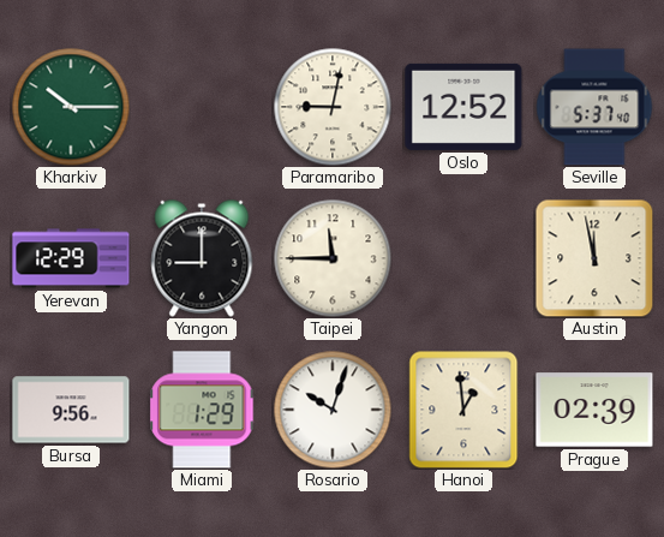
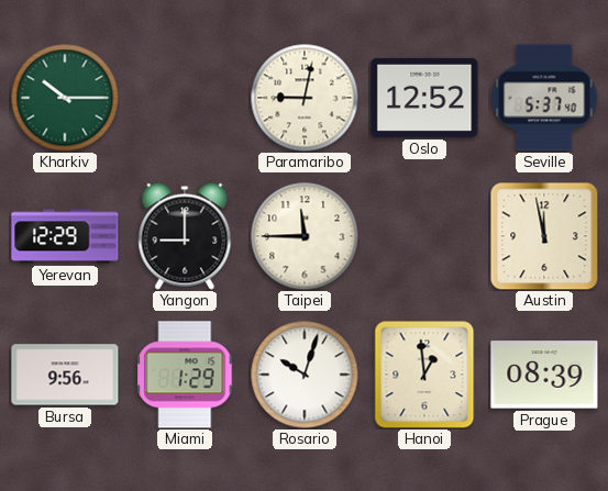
Prague: 02:39 -> 08:39 (544, 375)
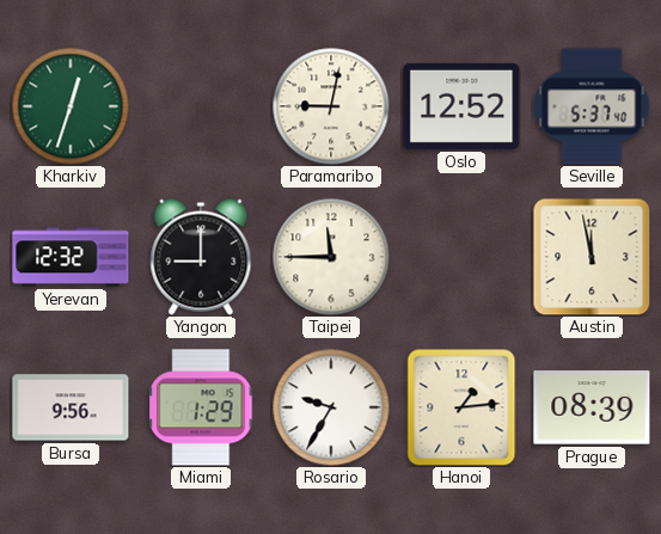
Kharkiv: 10:15 -> 12:33 (71, 106)
Yerevan: 12:29 -> 12:32 (71, 257)
Rosario: 10:03 -> 9:35 (331, 407)
Hanoi: 12:59 -> 1:14 (461, 407)
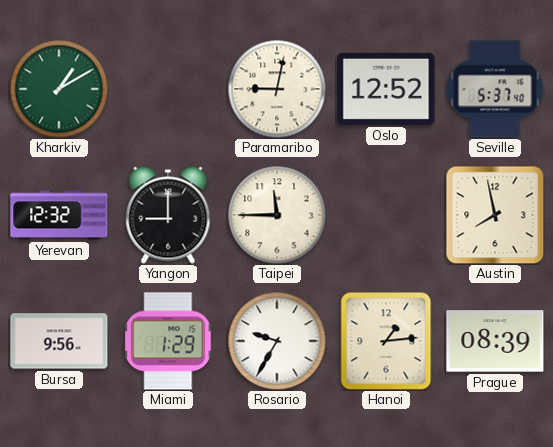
Kharkiv: 12:33 -> 1:10 (59, 89)
Austin: 11:58 -> 7:58 (495, 215)
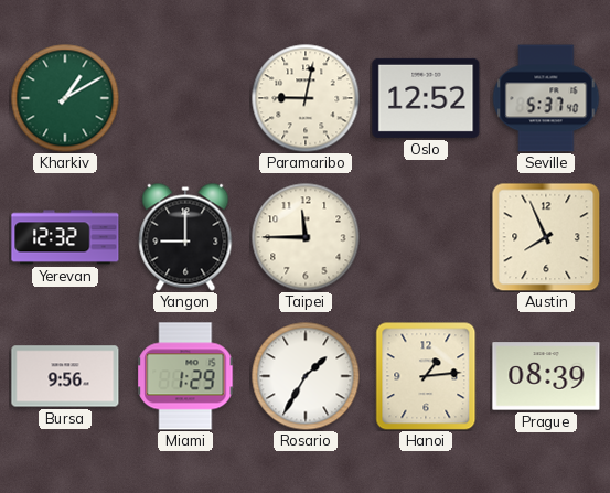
Austin: 7:58 -> 7:56 (546, 237)
Rosario: 9:35 -> 1:35 (306, 376)
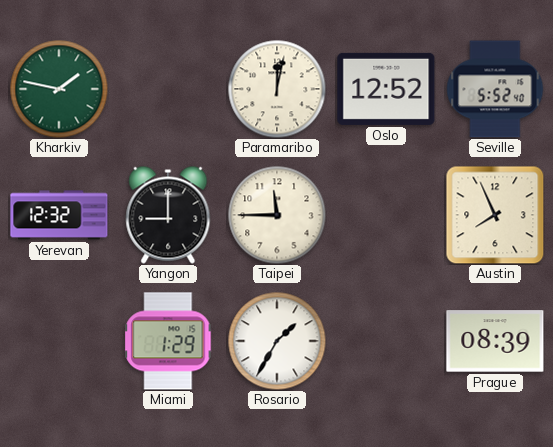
Kharkiv: 1:10 -> 1:47 (59, 89)
Paramaribo: 9:02 -> 12:02 (277, 89)
Seville: 5:37 -> 5:52 (495, 89)
Bursa: 9:56 -> none (65, 376)
Hanoi: 1:14 -> none (426, 376)
